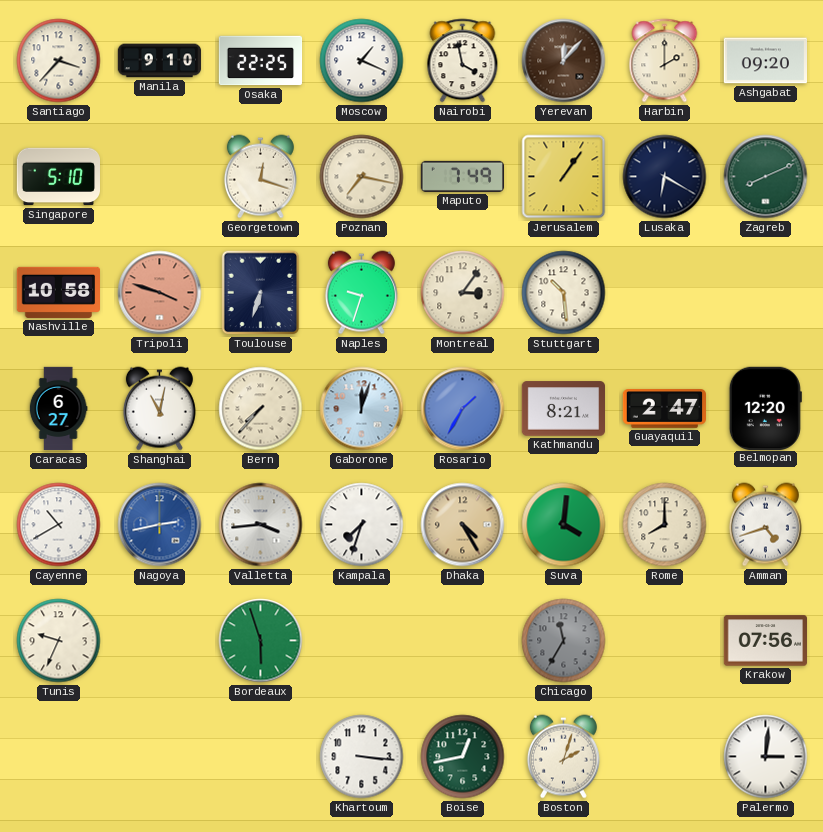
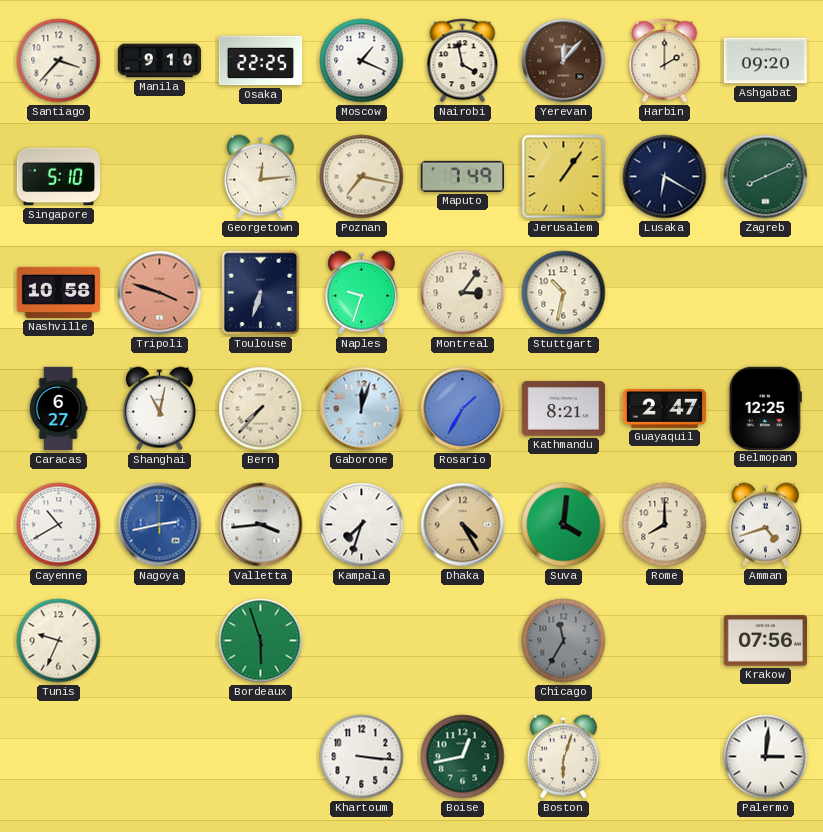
Georgetown: 12:18 -> 12:14 (260, 177)
Stuttgart: 10:29 -> 10:32 (564, 293)
Belmopan: 12:20 -> 12:25 (765, 408)
Boston: 2:03 -> 6:03 (563, 757)
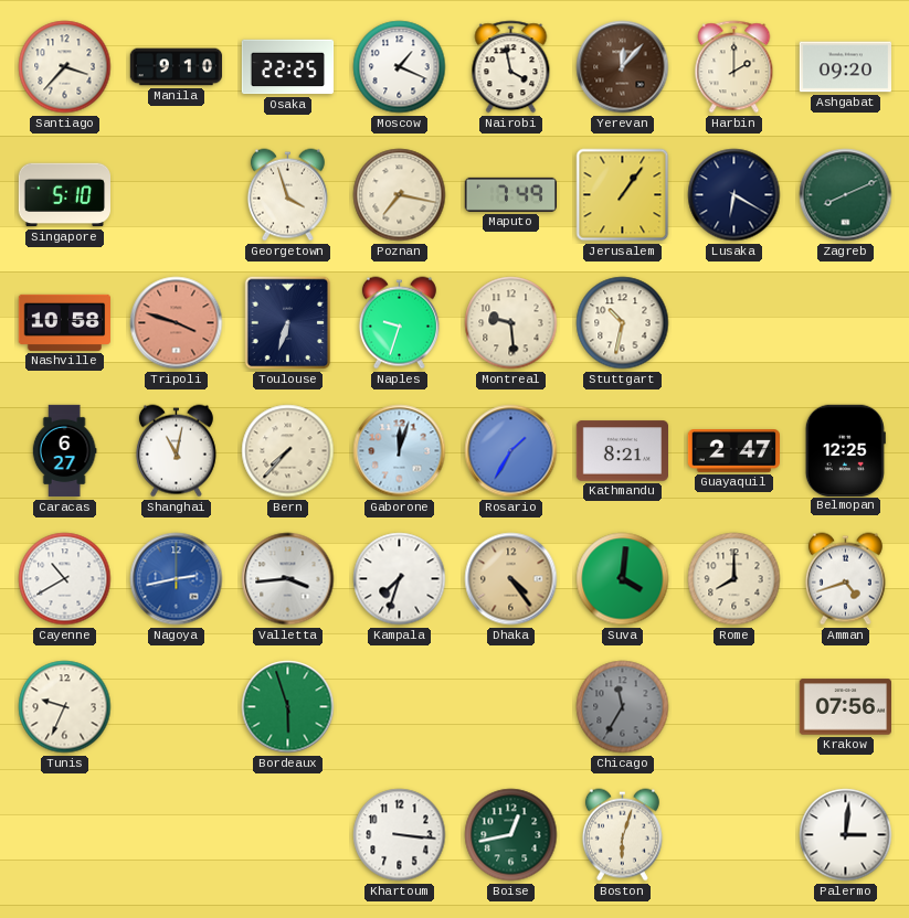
Georgetown: 12:14 -> 3:57 (287, 195)
Montreal: 3:06 -> 9:29 (511, 323)
Dhaka: 4:25 -> 4:24 (511, 579)
